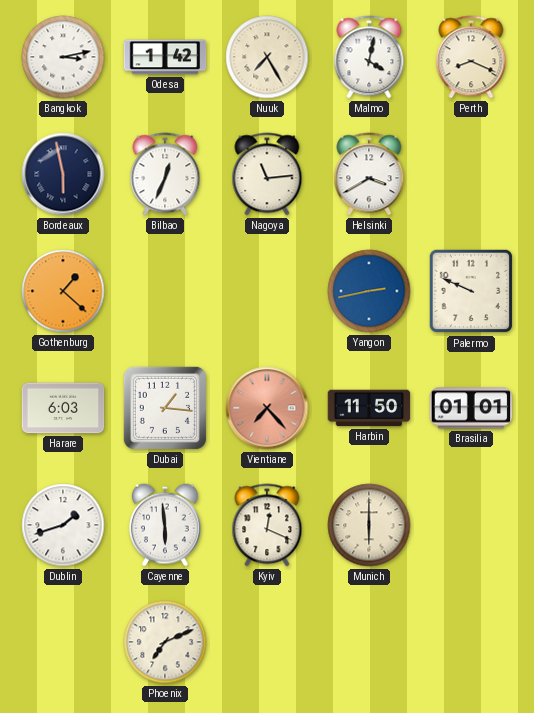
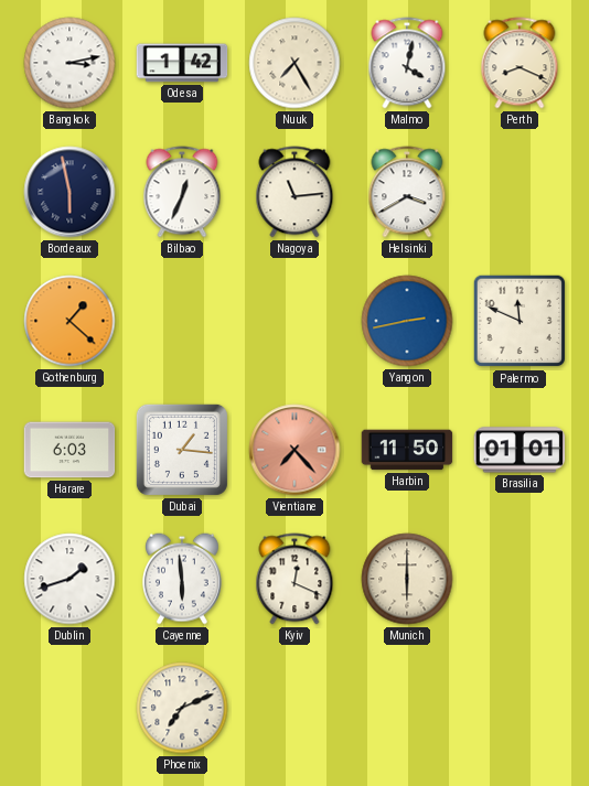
Palermo: 9:49 -> 11:49 (520, 321)
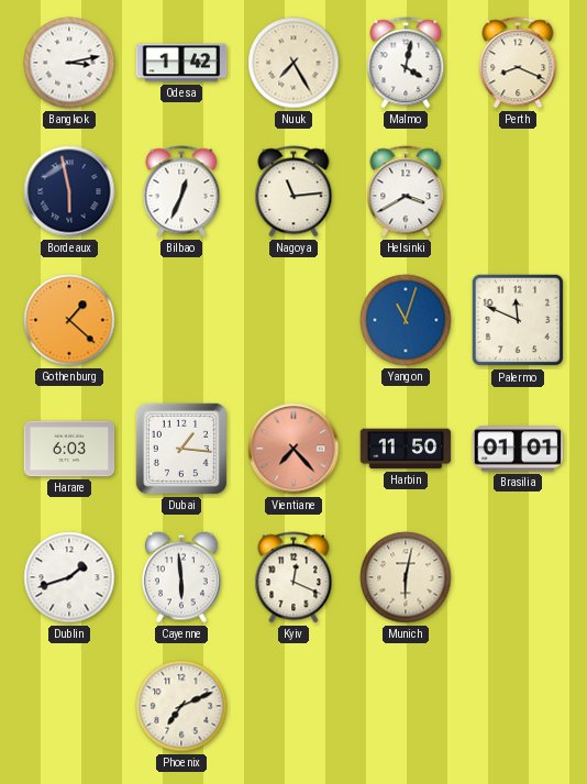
Yangon: 2:43 -> 11:03 (406, 320)
Munich: 6:00 -> 6:02 (406, 577)
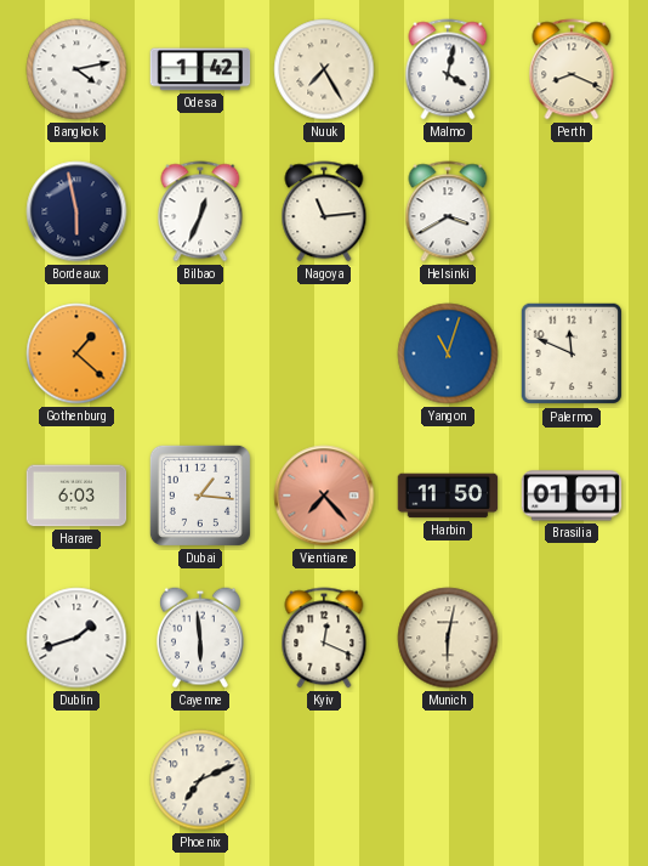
Bangkok: 3:13 -> 4:13 (76, 69)
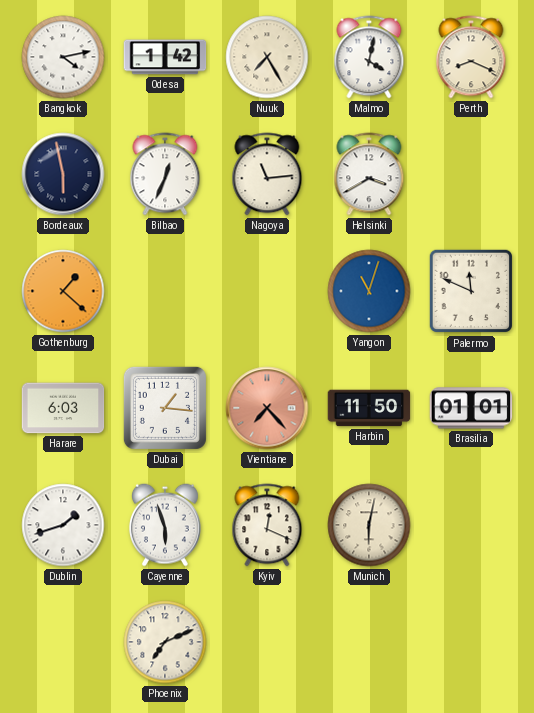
Cayenne: 5:59 -> 5:57 (165, 525)
